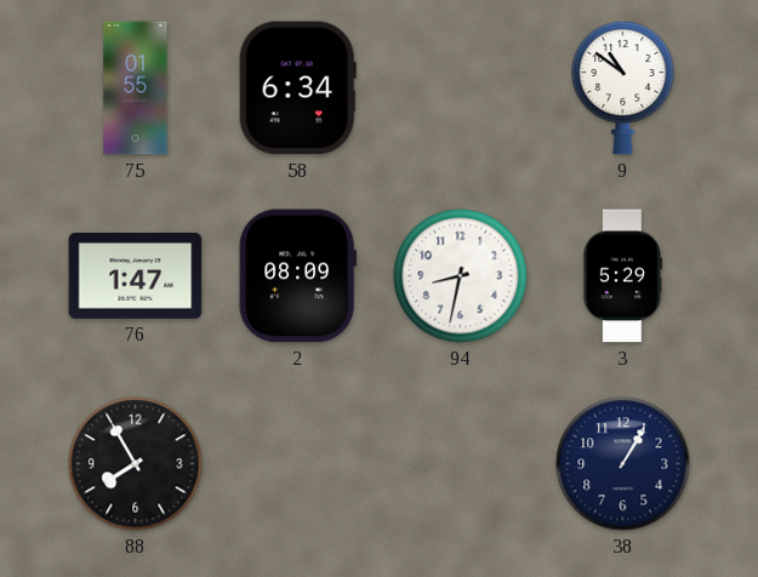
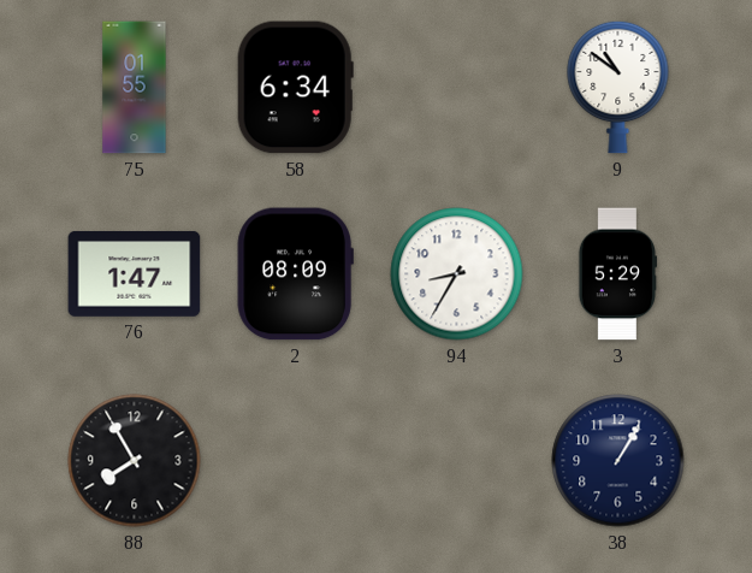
94: 8:32 -> 8:35 (457, 274)
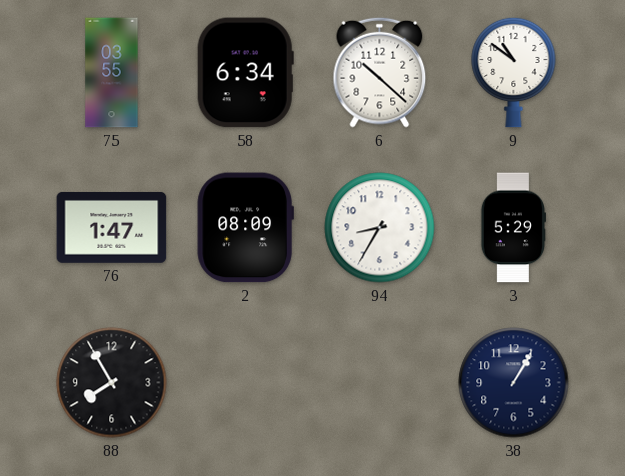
75: 01:55 -> 03:55 (112, 73)
6: none -> 10:22 (380, 72)
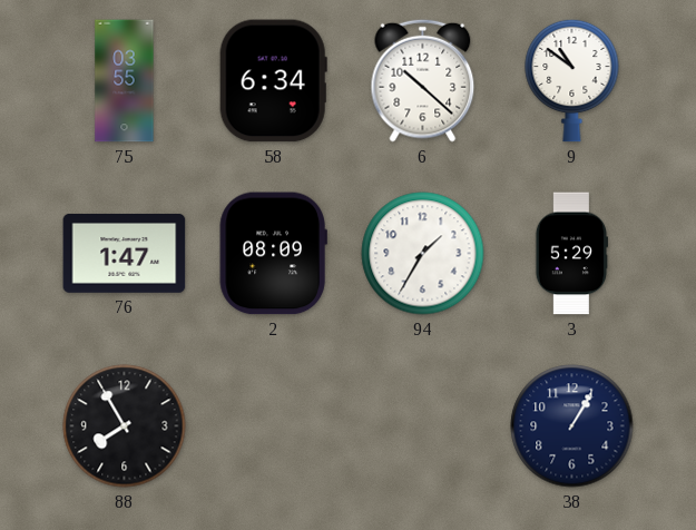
94: 8:35 -> 1:35 (423, 254)
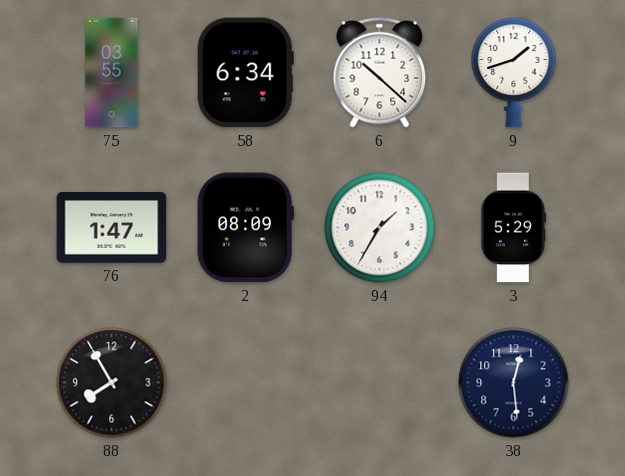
9: 10:51 -> 1:42 (514, 72)
38: 1:05 -> 12:29 (514, 383)
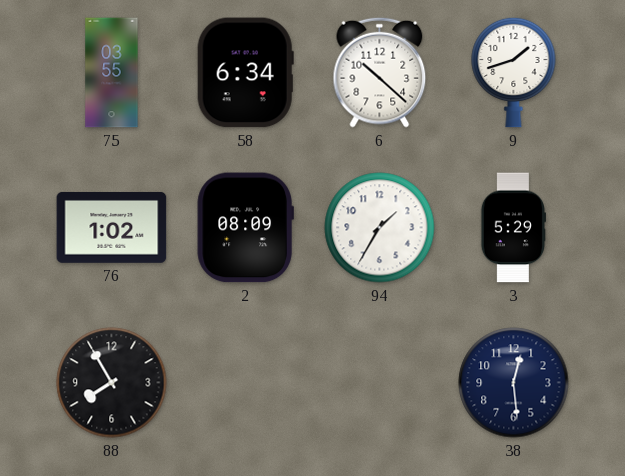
76: 1:47 -> 1:02 (112, 227)
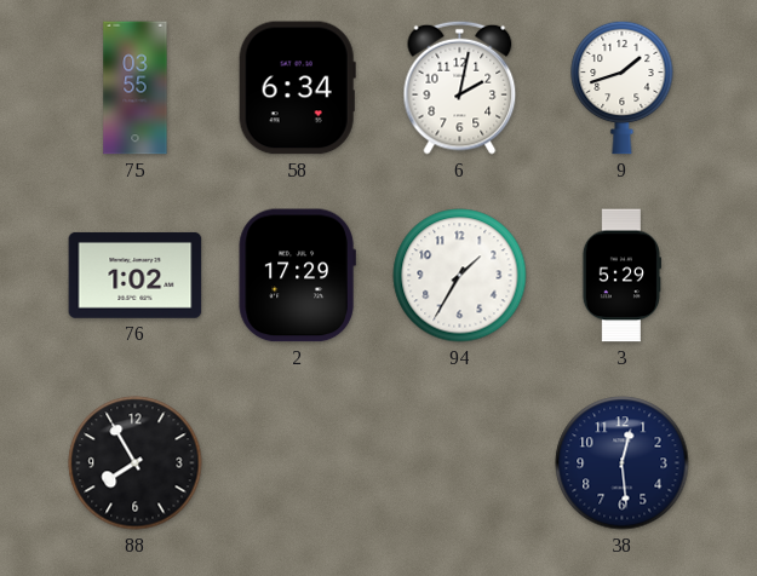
6: 10:22 -> 2:02 (460, 87)
2: 08:09 -> 17:29 (297, 276)
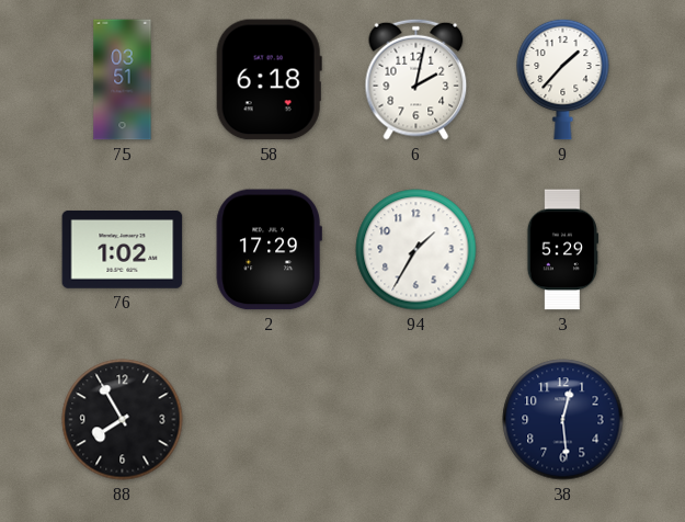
75: 03:55 -> 03:51 (123, 80)
58: 6:34 -> 6:18 (269, 80)
9: 1:42 -> 1:37 (563, 79)
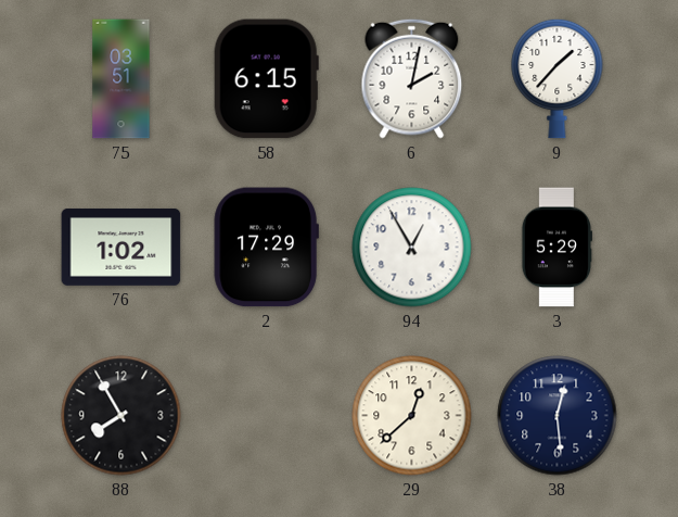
58: 6:18 -> 6:15 (266, 79)
94: 1:35 -> 12:55 (412, 248)
29: none -> 12:38 (412, 416)
